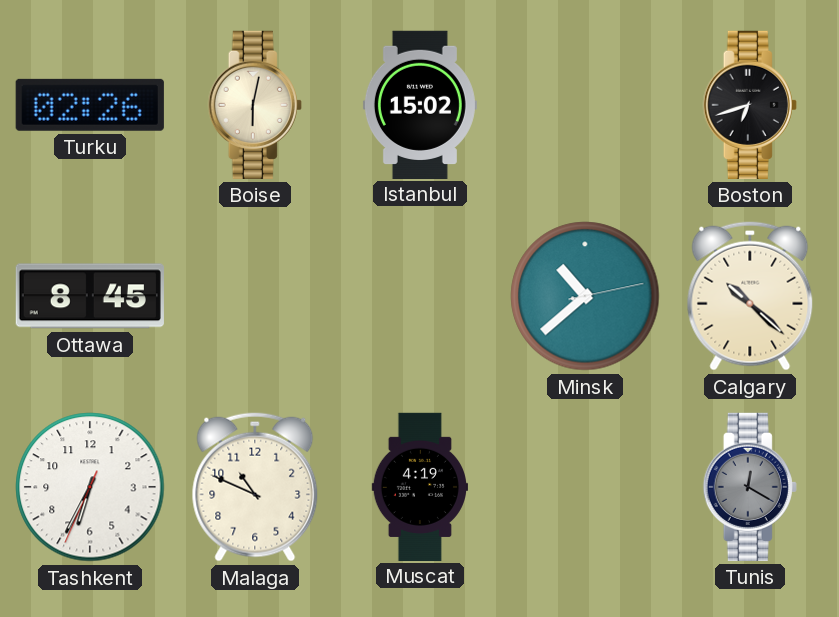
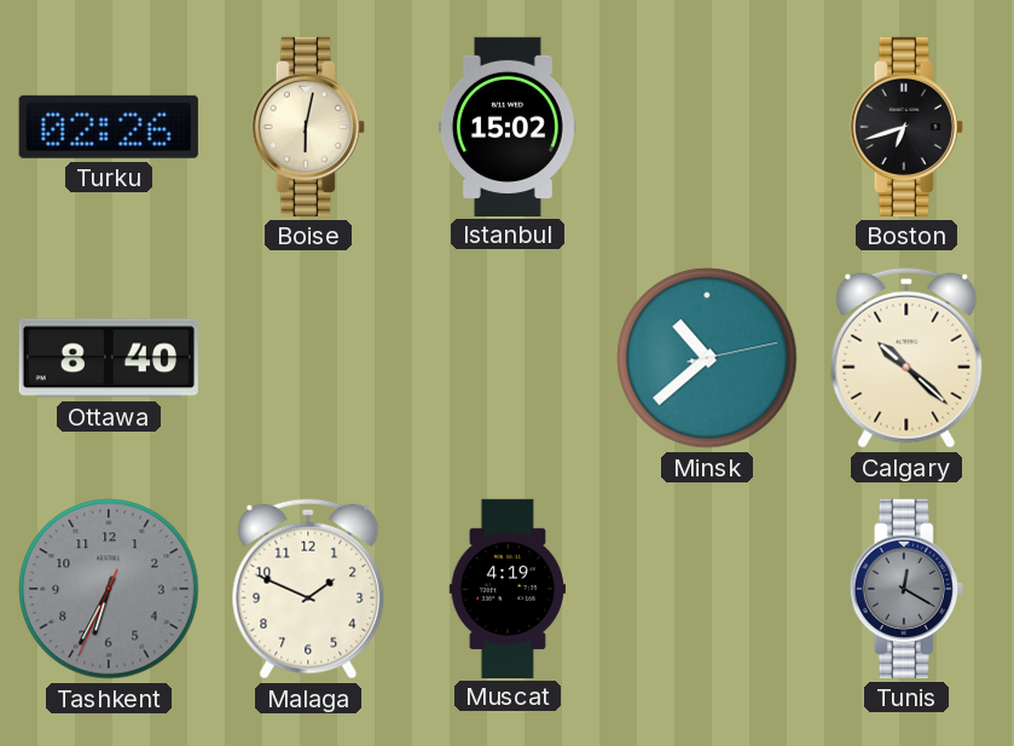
Ottawa: 8:45 -> 8:40 (109, 358)
Tashkent dial: white -> grey (109, 589)
Malaga: 10:49 -> 1:49 (308, 589)
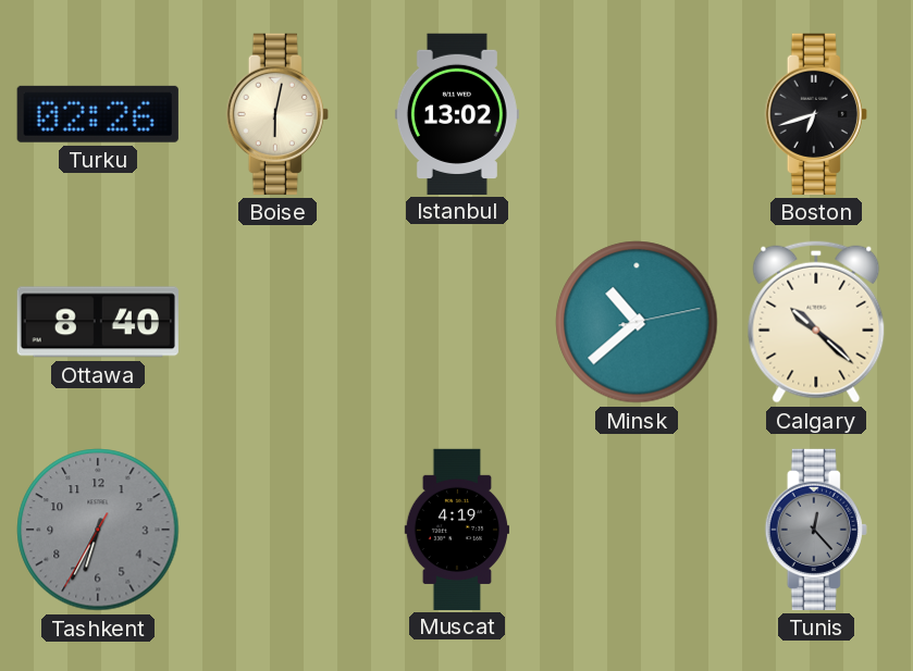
Istanbul: 15:02 -> 13:02 (457, 113)
Tashkent: 6:34:34 -> 6:34:35 (98, 530)
Malaga: 1:49 -> none (308, 589)
Tunis: 12:20 -> 12:23 (816, 530)
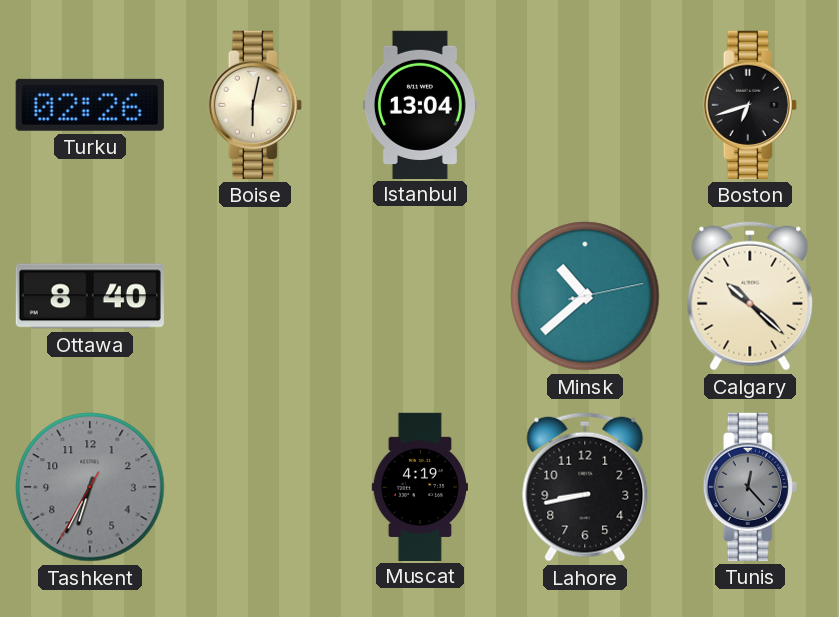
Istanbul: 13:02 -> 13:04 (420, 104)
Lahore: none -> 8:43 (585, 487)
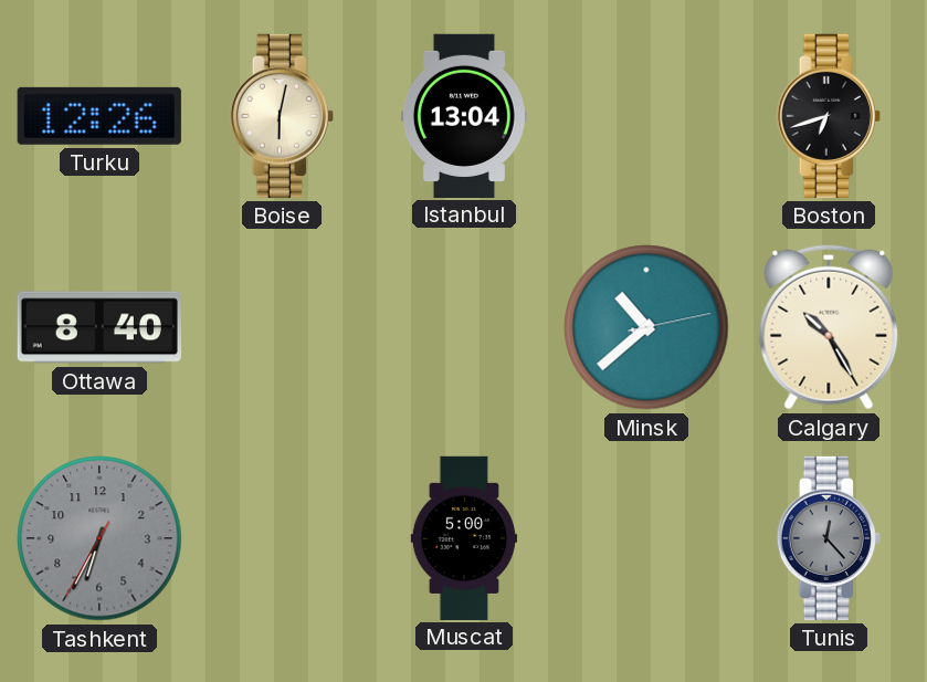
Turku: 02:26 -> 12:26 (99, 116)
Calgary: 10:22 -> 10:25 (829, 327)
Muscat: 4:19 -> 5:00 (463, 537)
Lahore: 8:43 -> none (585, 487)
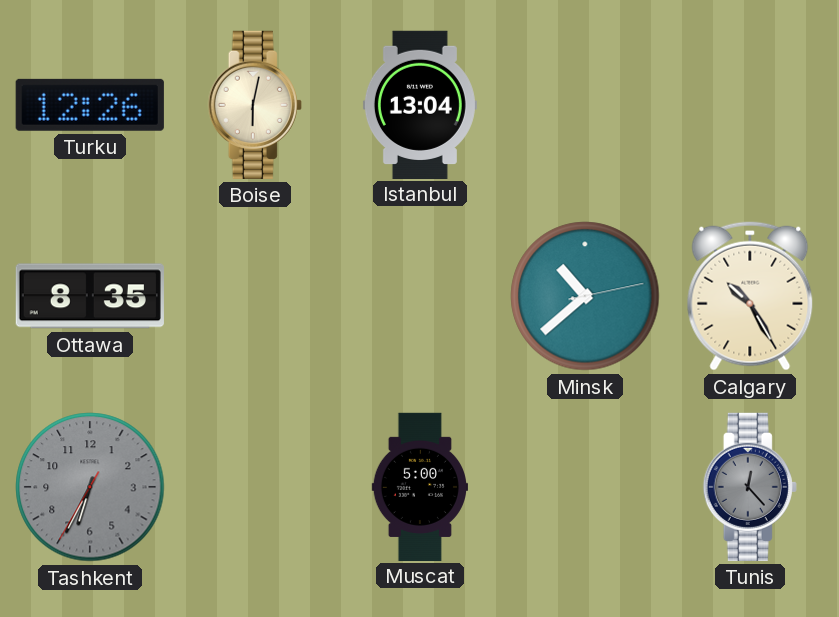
Boston: 6:42 -> none (829, 116)
Ottawa: 8:40 -> 8:35 (90, 296)
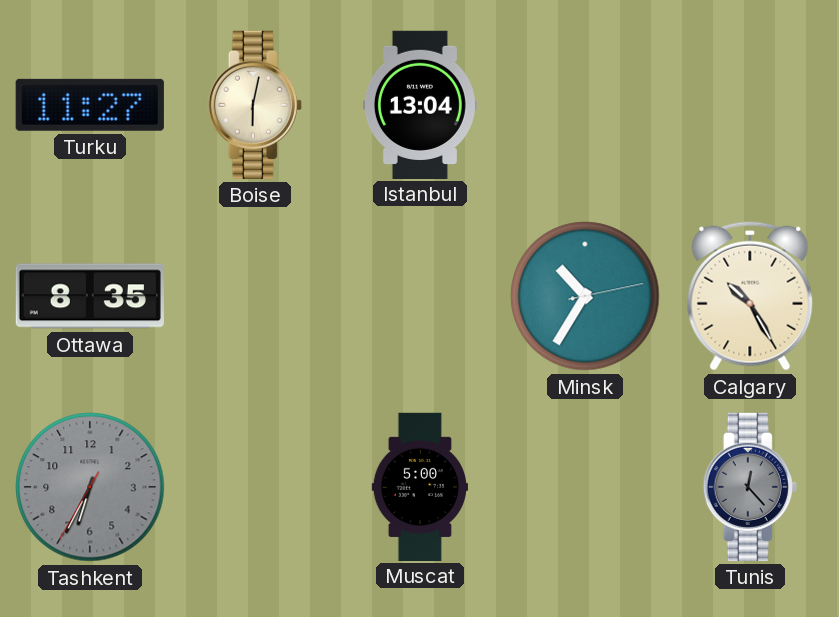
Turku: 12:26 -> 11:27 (90, 105)
Minsk: 10:38 -> 10:35 (585, 296)
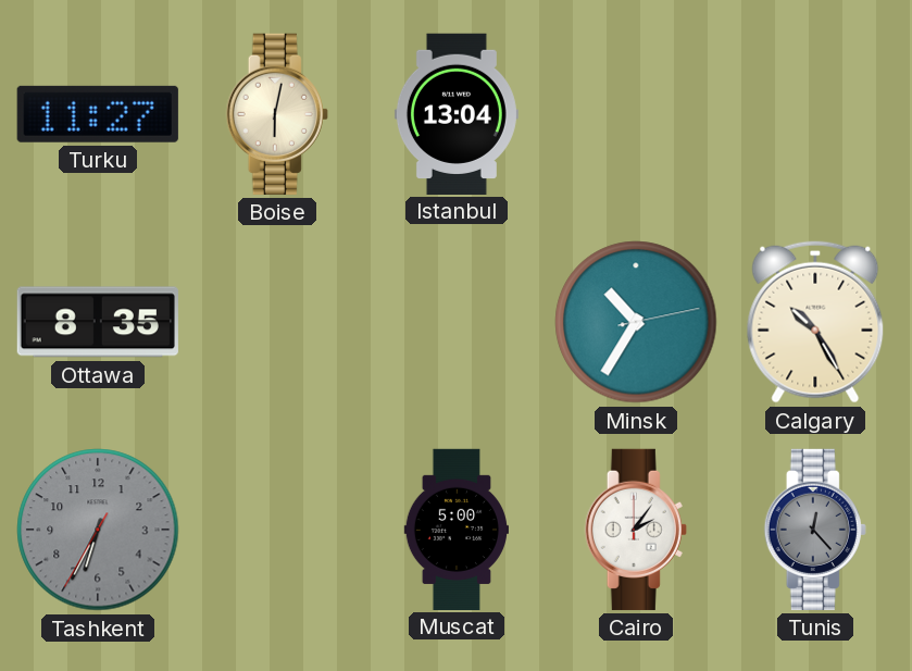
Cairo: none -> 2:06 (636, 530)
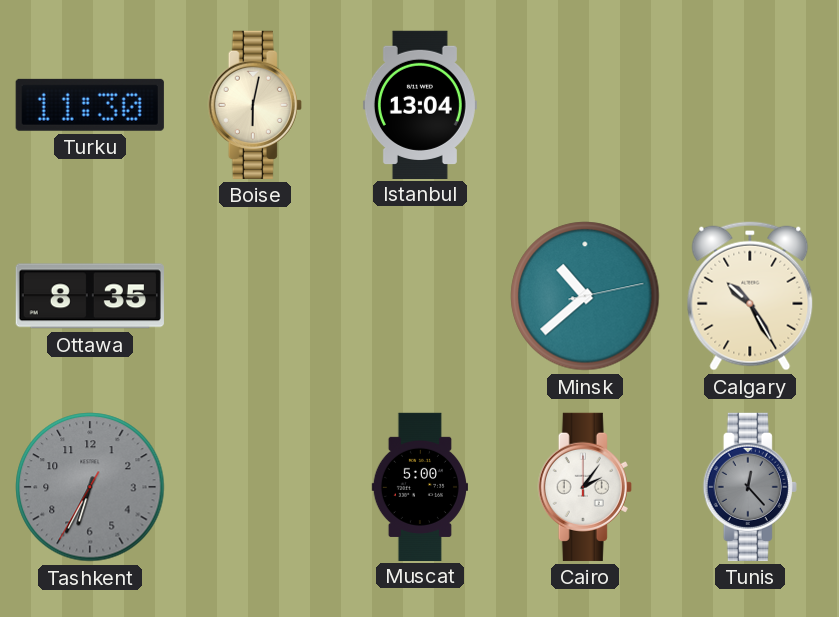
Turku: 11:27 -> 11:30 (90, 105)
Minsk: 10:35 -> 10:38 (585, 296)
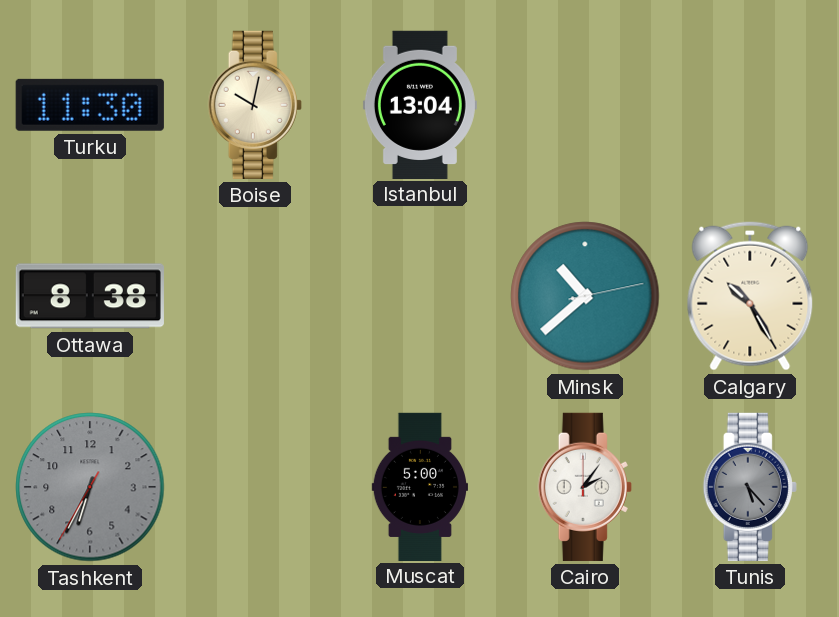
Boise: 6:02 -> 10:02 (255, 105)
Ottawa: 8:35 -> 8:38 (90, 296)
Tunis: 12:23 -> 5:23 (750, 487)
